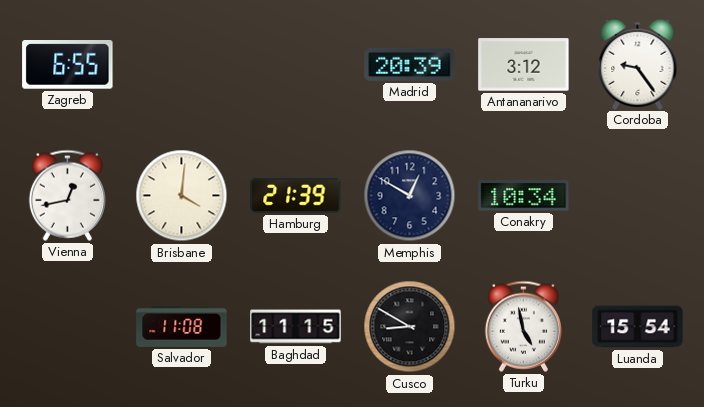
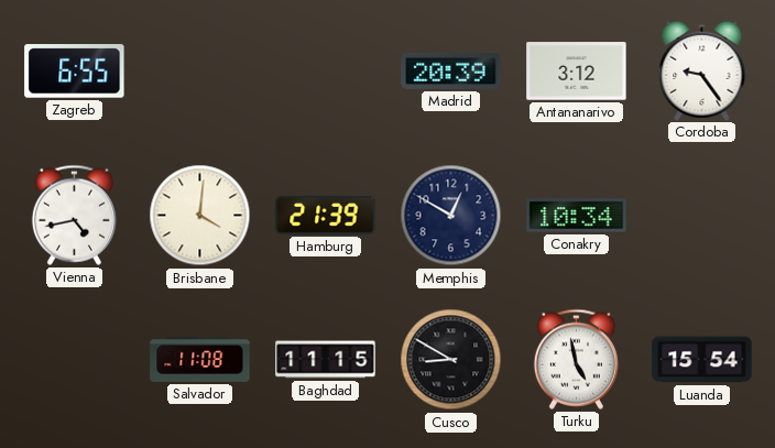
Vienna: 12:43 -> 4:43 (74, 215)
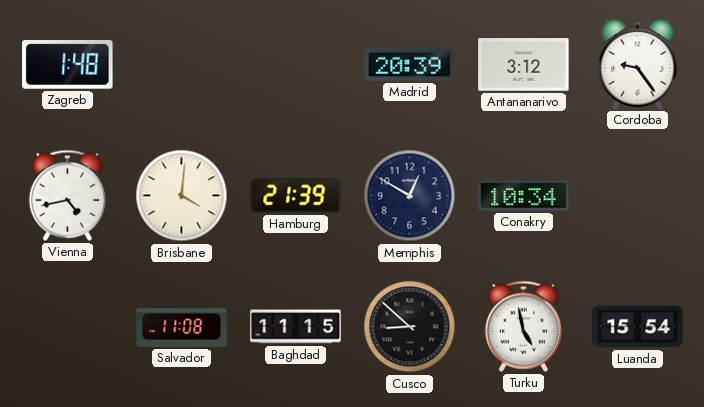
Zagreb: 6:55 -> 1:48 (68, 65)
Cusco: 8:50 -> 8:52 (410, 327)
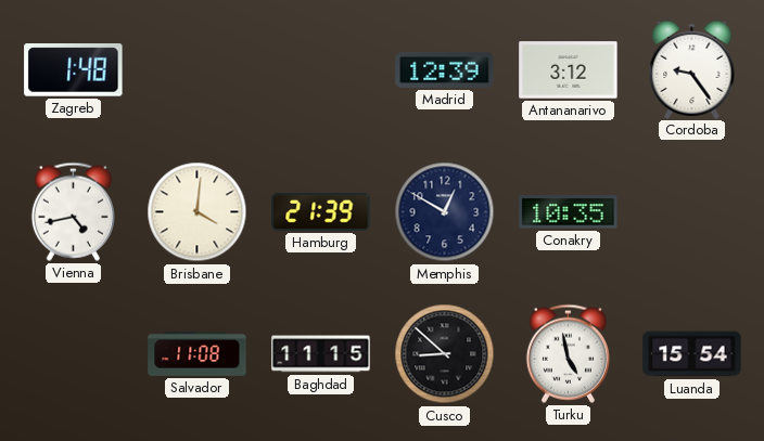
Madrid: 20:39 -> 12:39 (445, 69)
Conakry: 10:34 -> 10:35 (569, 212)
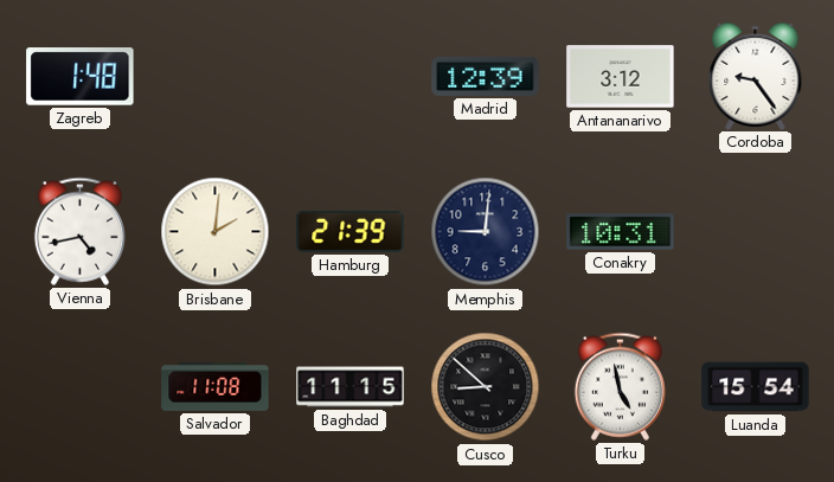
Brisbane: 4:01 -> 2:01 (216, 232)
Memphis: 12:50 -> 9:01 (486, 232)
Conakry: 10:35 -> 10:31 (621, 232)
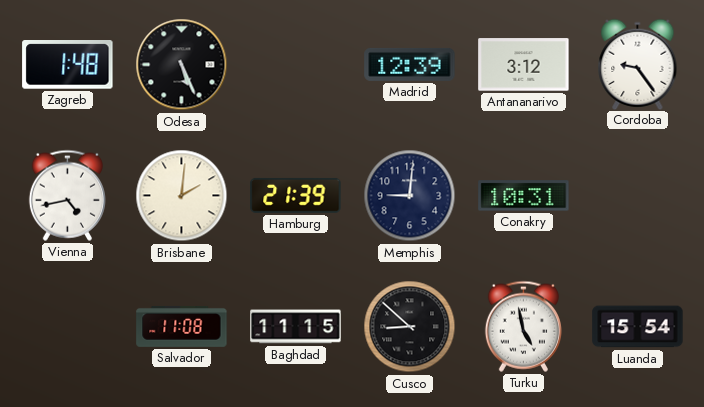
Odesa: none -> 5:26 (182, 65)
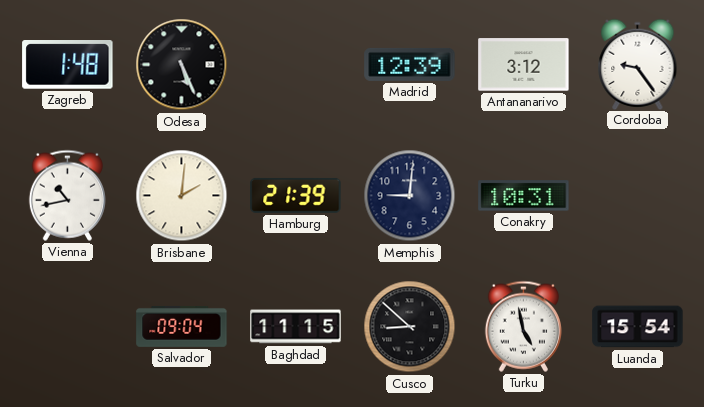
Vienna: 4:43 -> 10:43 (67, 195)
Salvador: 11:08 -> 09:04 (182, 326)
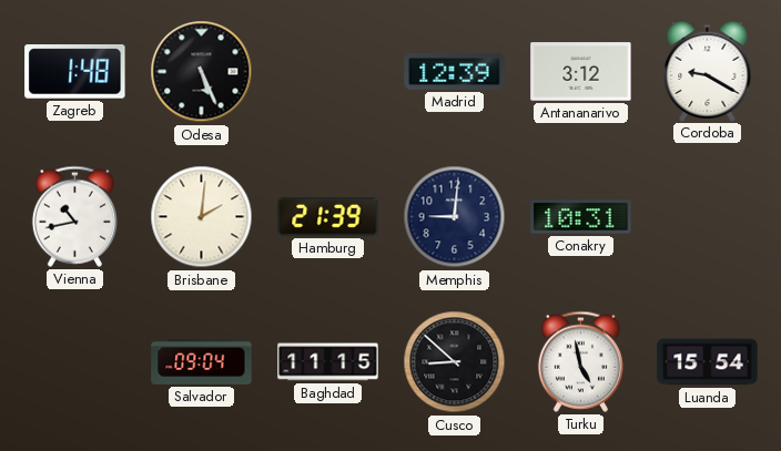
Cordoba: 9:24 -> 9:20 (708, 71)
